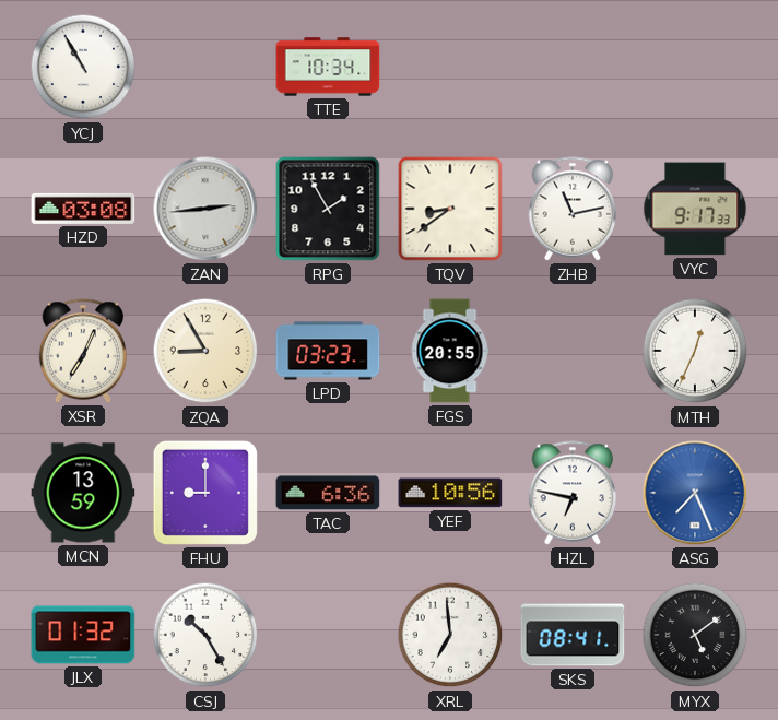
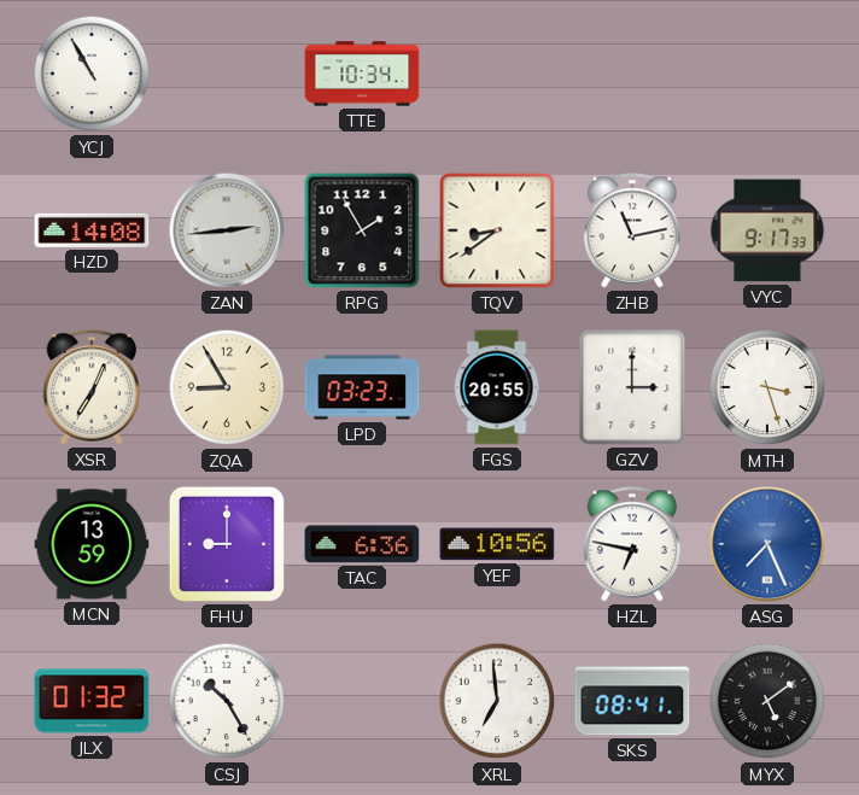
HZD: 03:08 -> 14:08 (92, 230)
GZV: none -> 3:00 (632, 387)
MTH: 12:34 -> 3:27 (767, 387)
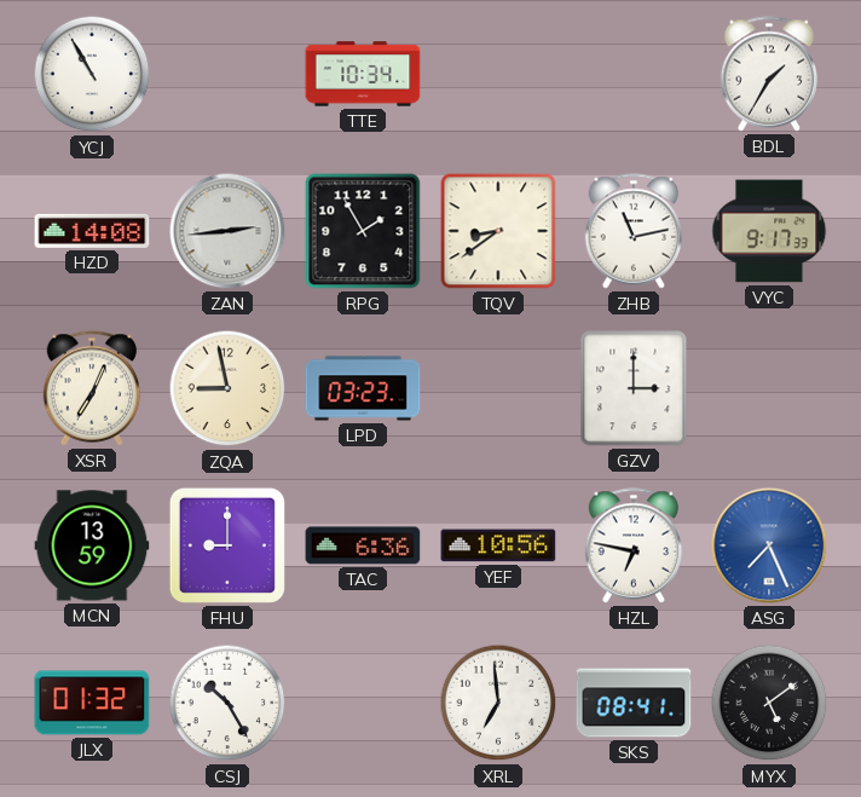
BDL: none -> 1:35 (769, 74)
ZQA: 8:55 -> 8:58 (227, 388)
FGS: 20:55 -> none (497, 387)
MTH: 3:27 -> none (767, 387)
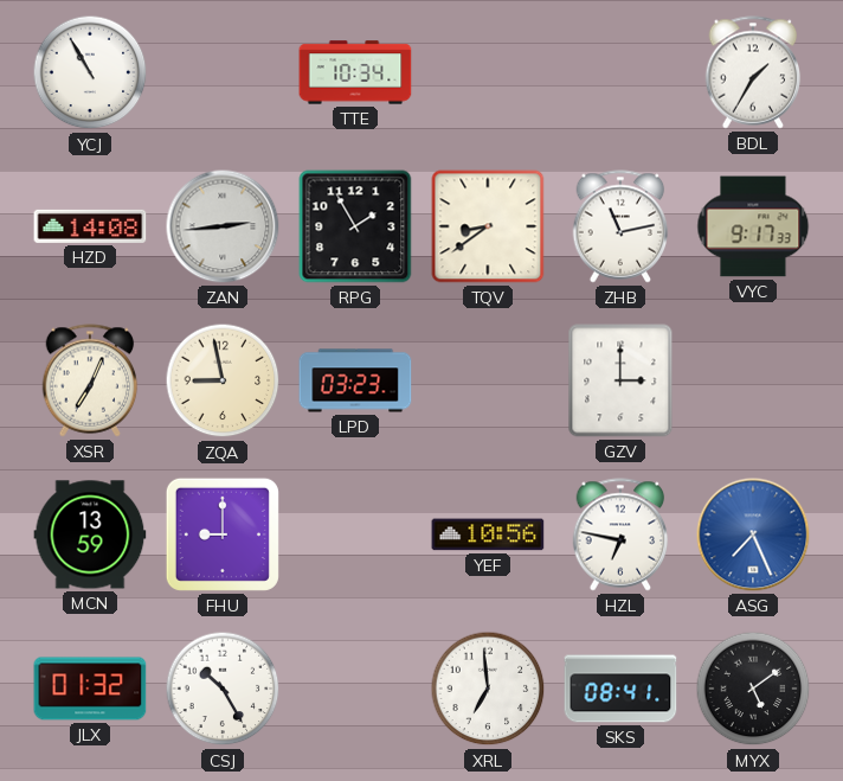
TAC: 6:36 -> none (363, 545)
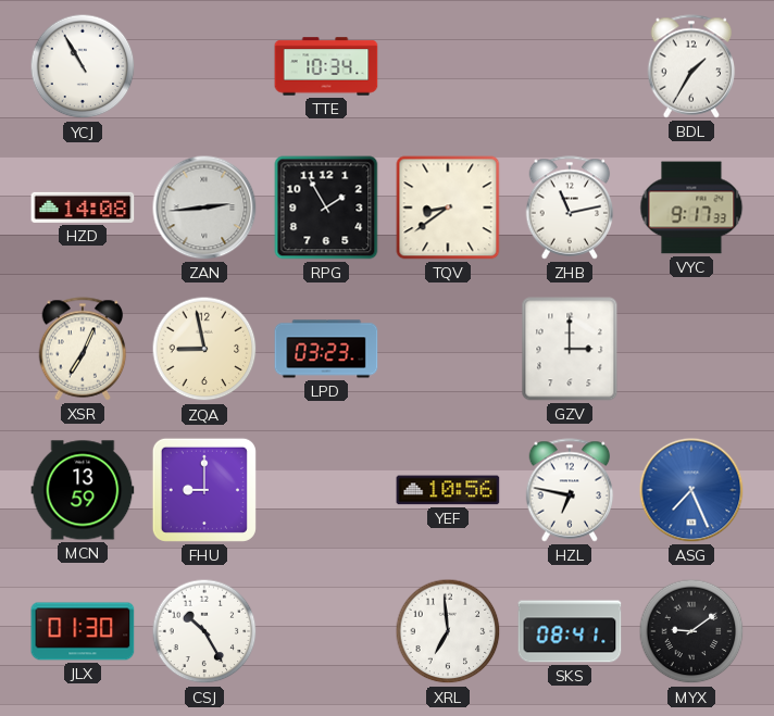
JLX: 01:32 -> 01:30 (83, 631)
MYX: 5:09 -> 9:09 (691, 631)
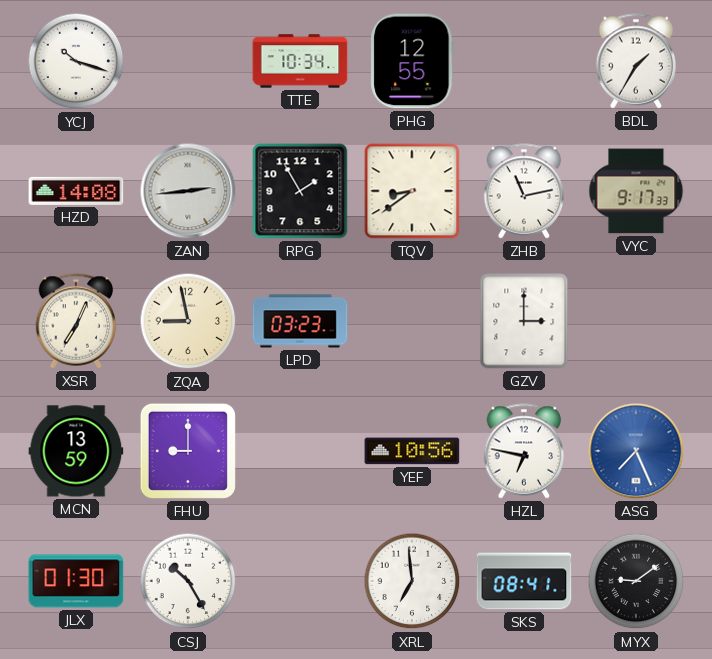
YCJ: 10:55 -> 10:18 (76, 61)
PHG: none -> 12:55 (412, 61)
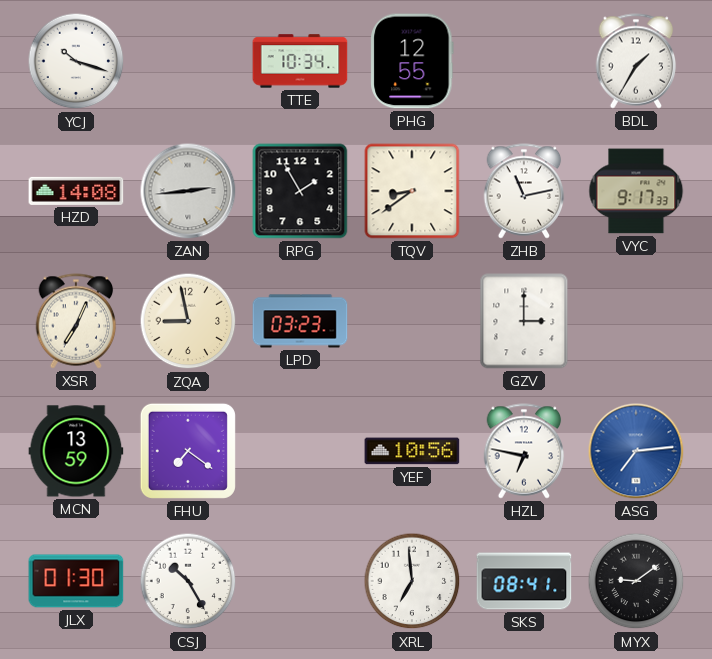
FHU: 9:00 -> 7:21 (188, 451)
ASG: 7:26 -> 7:14 (636, 451)
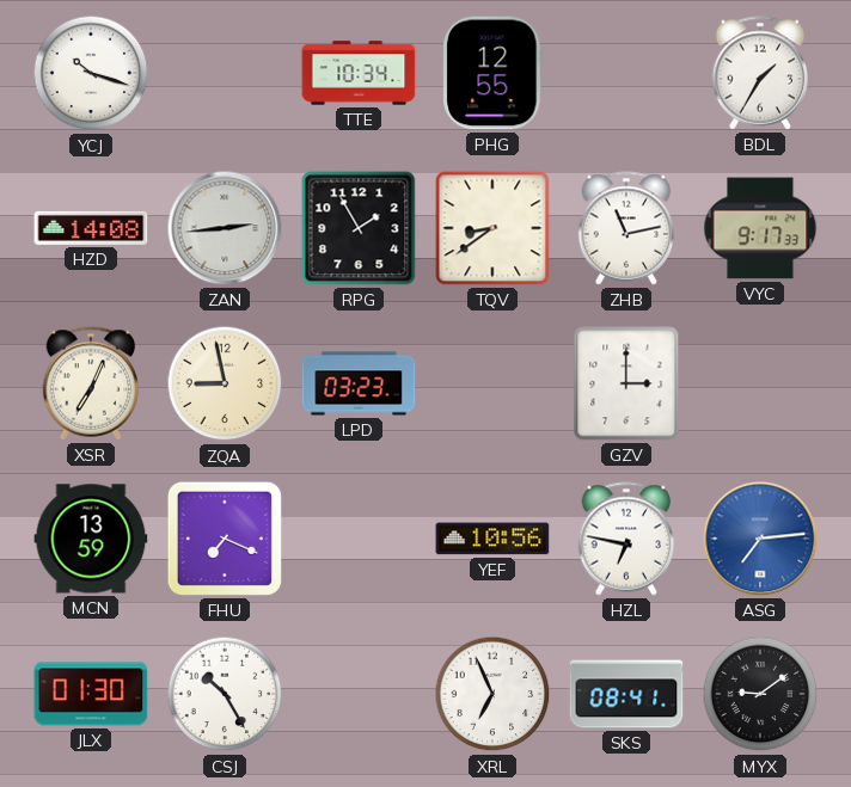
FHU: 7:21 -> 7:19 (225, 539)
XRL: 6:59 -> 6:56 (492, 694)
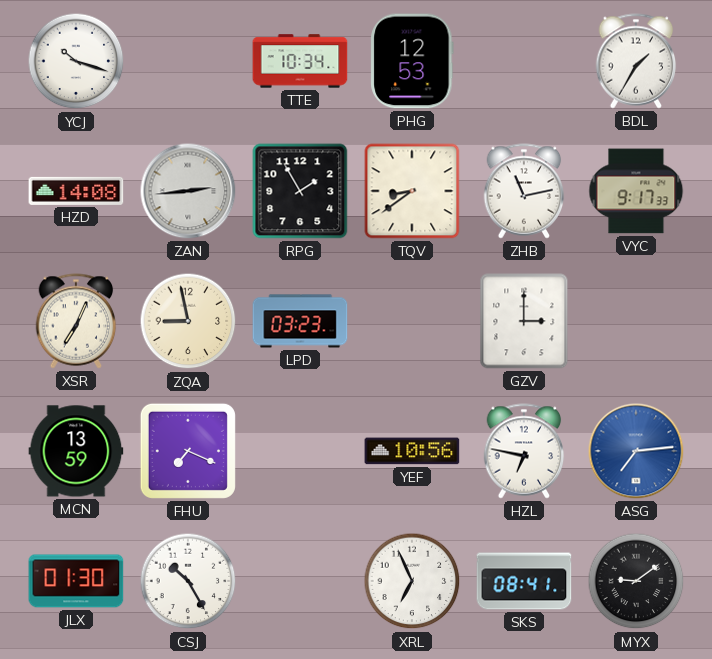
PHG: 12:55 -> 12:53 (412, 61)
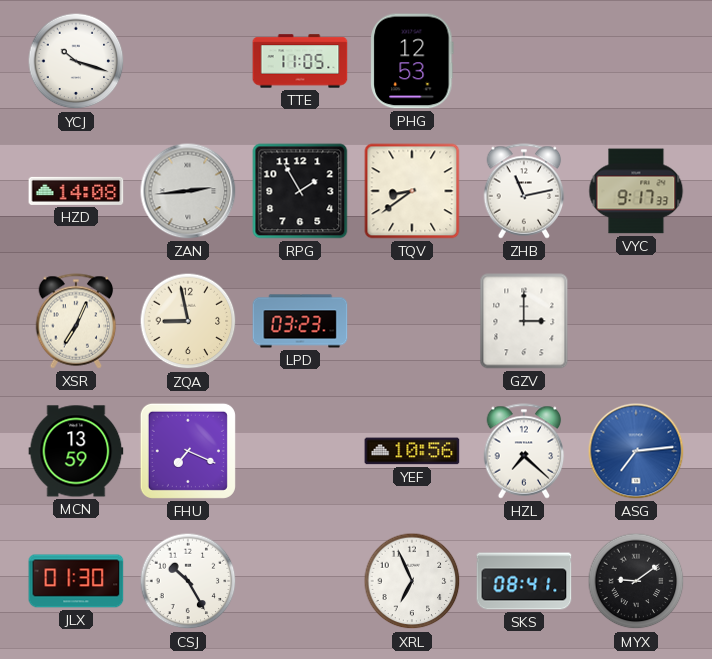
TTE: 10:34 -> 11:05 (300, 61)
BDL: 1:35 -> none (636, 61)
HZL: 6:47 -> 7:22 (524, 451)
